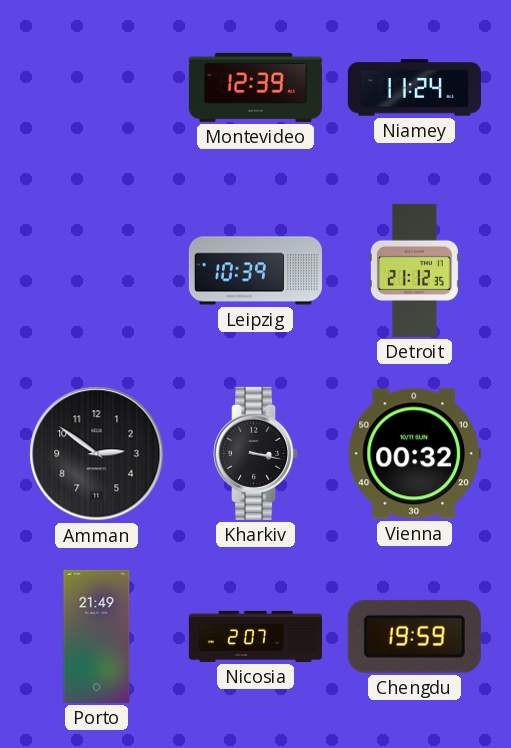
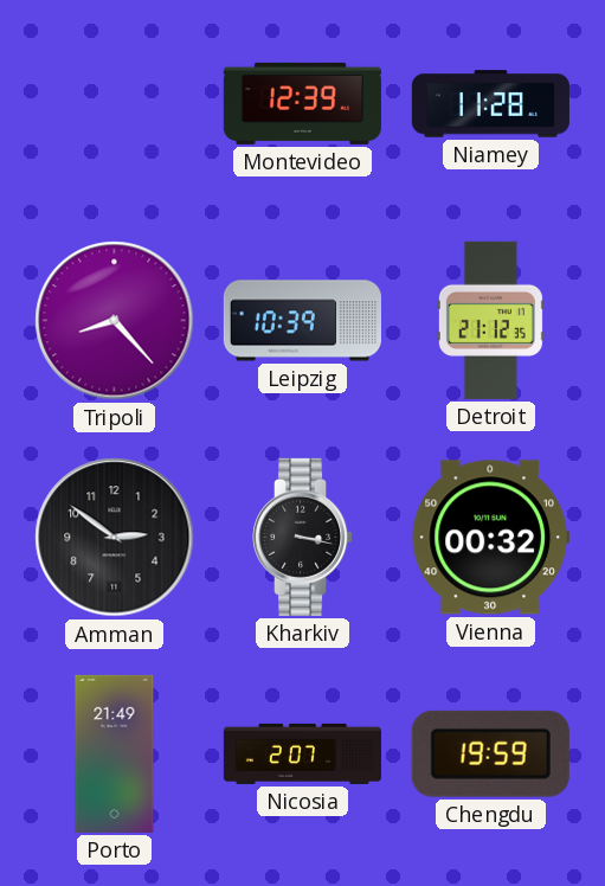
Niamey: 11:24 -> 11:28 (490, 104)
Tripoli: none -> 8:23 (115, 321)
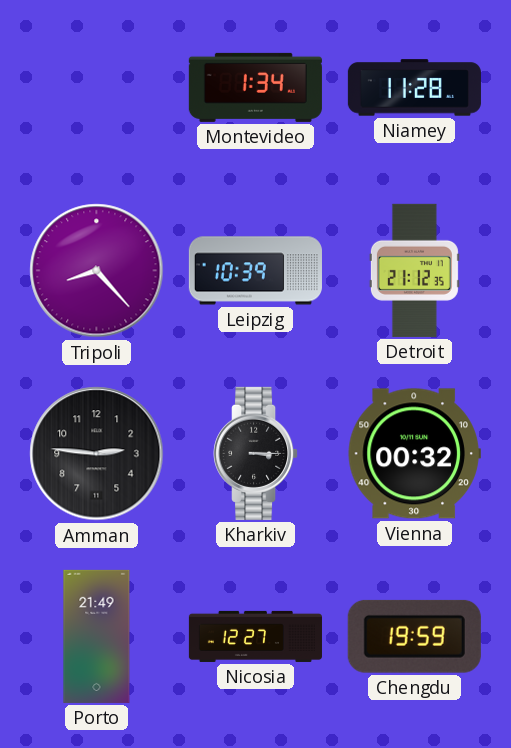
Montevideo: 12:39 -> 1:34 (255, 87)
Amman: 2:51 -> 2:46 (97, 454)
Kharkiv: 3:17 -> 3:15 (256, 453)
Nicosia: 2:07 -> 12:27 (255, 636)
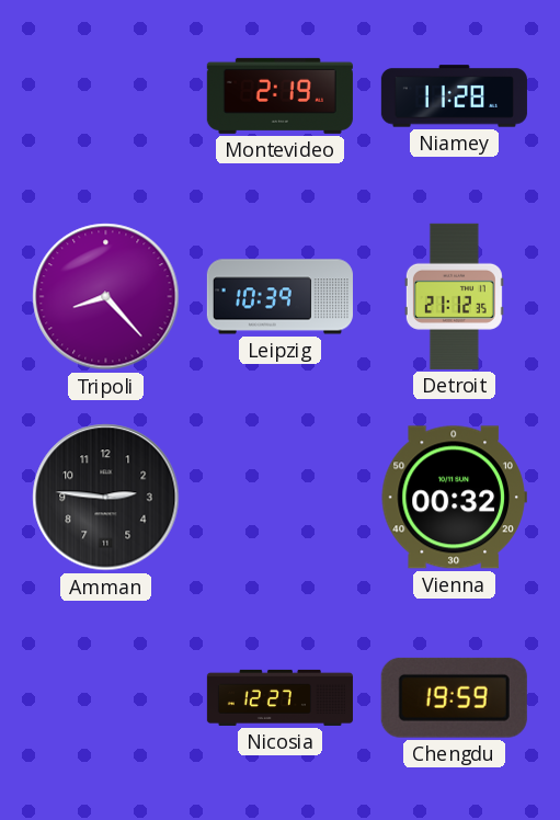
Montevideo: 1:34 -> 2:19 (279, 95)
Kharkiv: 3:15 -> none (256, 453)
Porto: 21:49 -> none (97, 636)
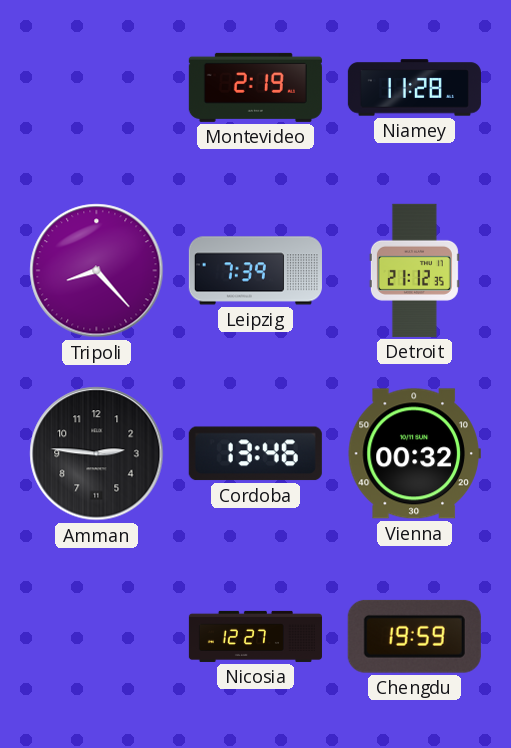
Leipzig: 10:39 -> 7:39 (255, 271)
Cordoba: none -> 13:46 (255, 454)
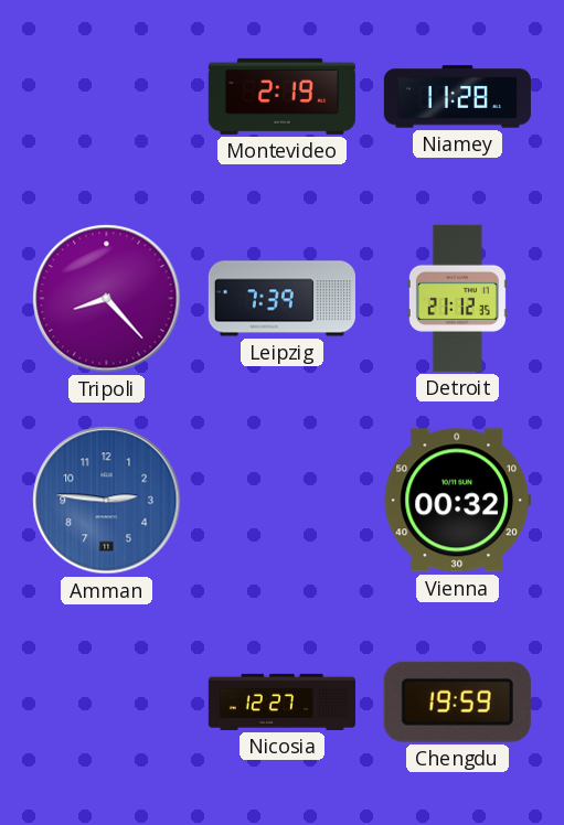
Amman dial: black -> blue (107, 501)
Cordoba: 13:46 -> none (255, 454)
